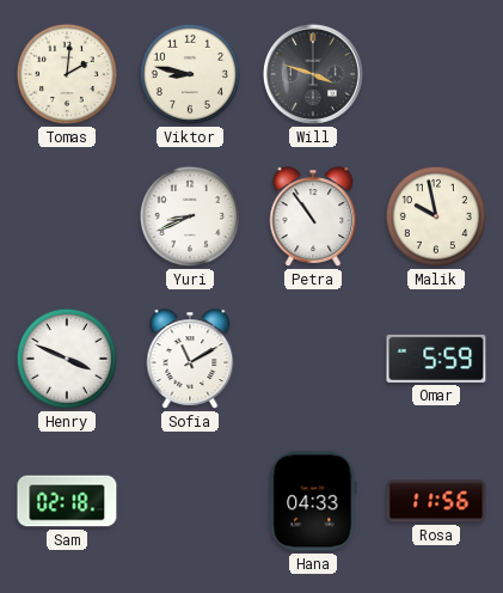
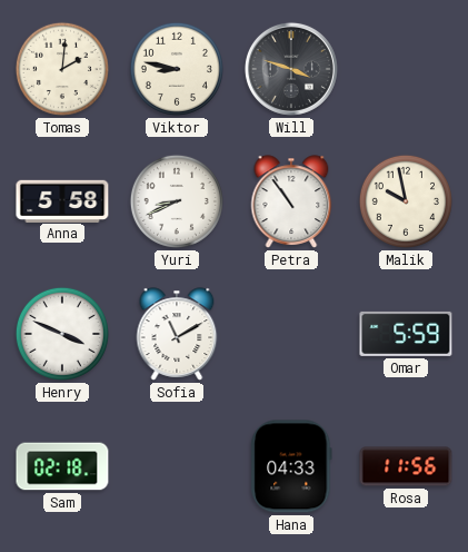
Anna: none -> 5:58 (62, 200)
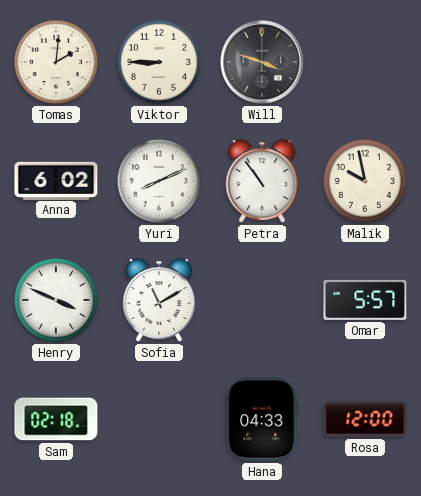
Viktor: 8:47 -> 8:45 (159, 62)
Anna: 5:58 -> 6:02 (56, 180)
Yuri: 8:41 -> 8:11 (159, 181)
Omar: 5:59 -> 5:57 (365, 300)
Rosa: 11:56 -> 12:00 (365, 419)
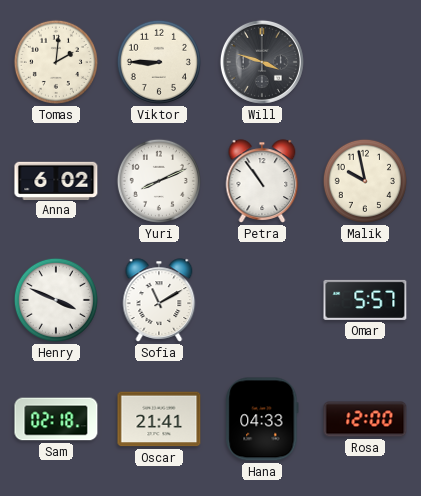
Oscar: none -> 21:41 (159, 419)
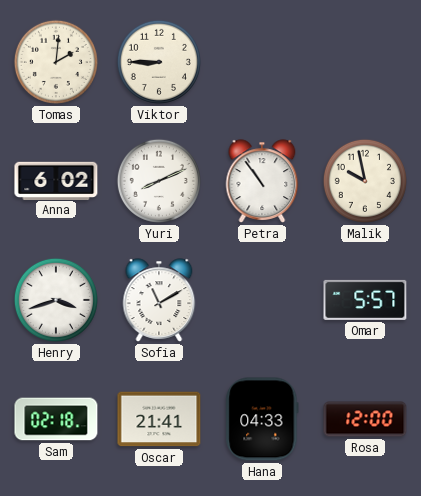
Will: 3:48 -> none (262, 62)
Henry: 3:49 -> 3:42 (56, 300)
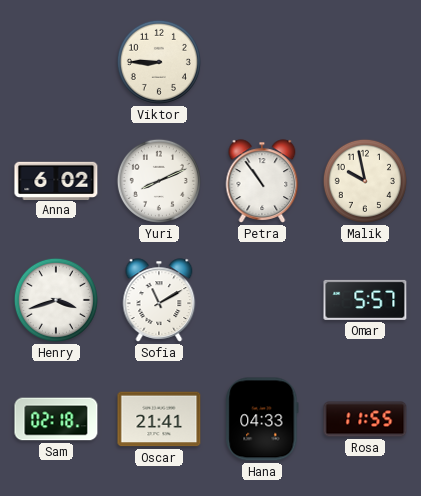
Tomas: 2:01 -> none (56, 62)
Rosa: 12:00 -> 11:55 (365, 419)
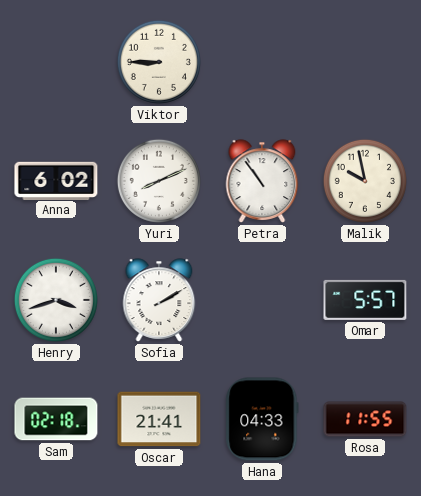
Sofia: 11:10 -> 2:10 (159, 300)
